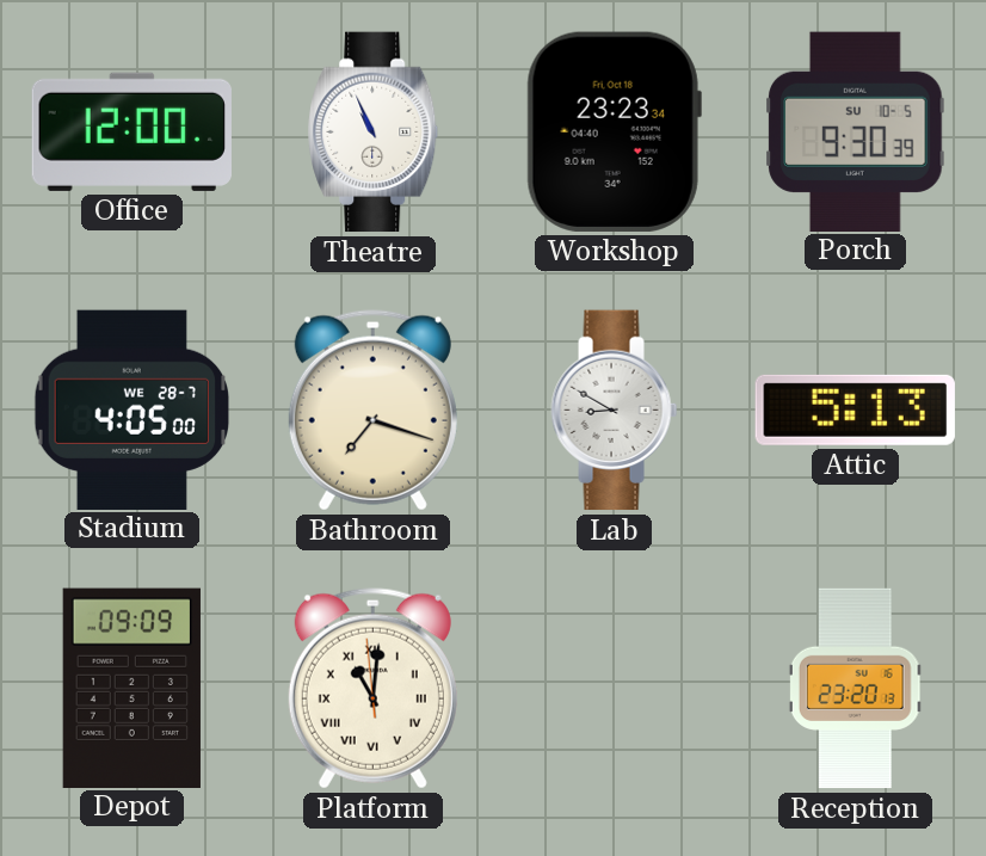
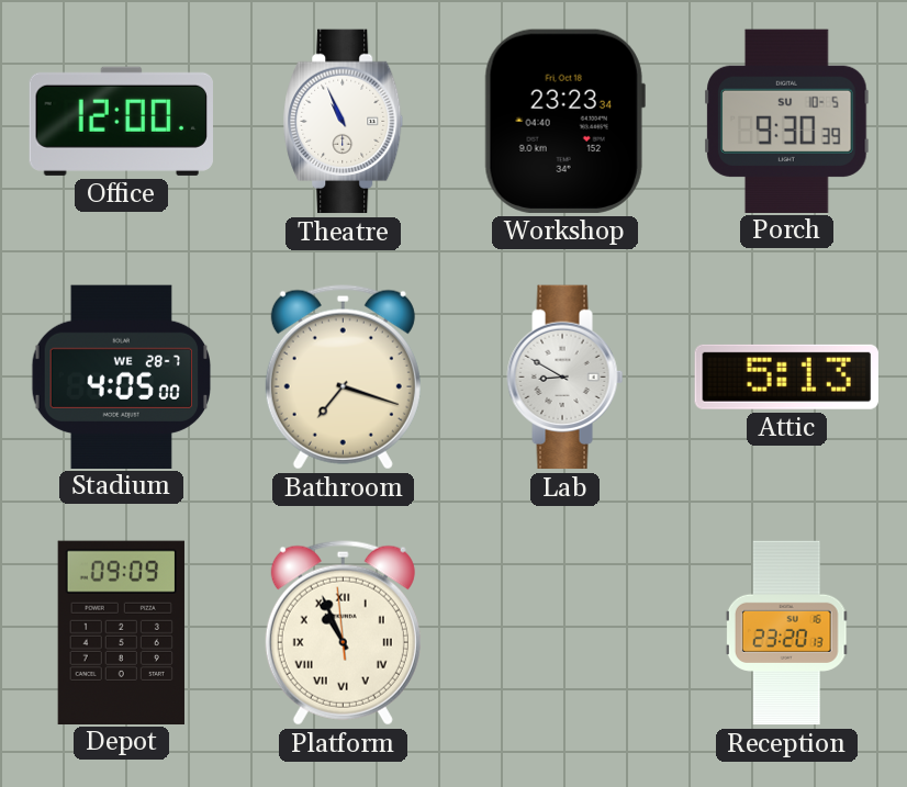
Platform: 11:00 -> 10:55 (343, 633)
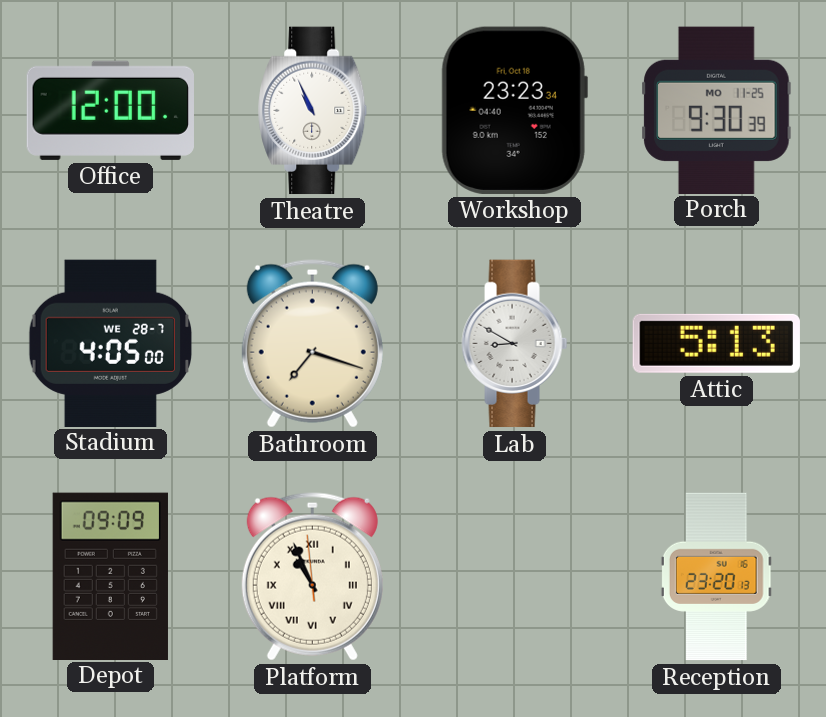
Porch date: SU 10-5 -> MO 11-25 (717, 110)
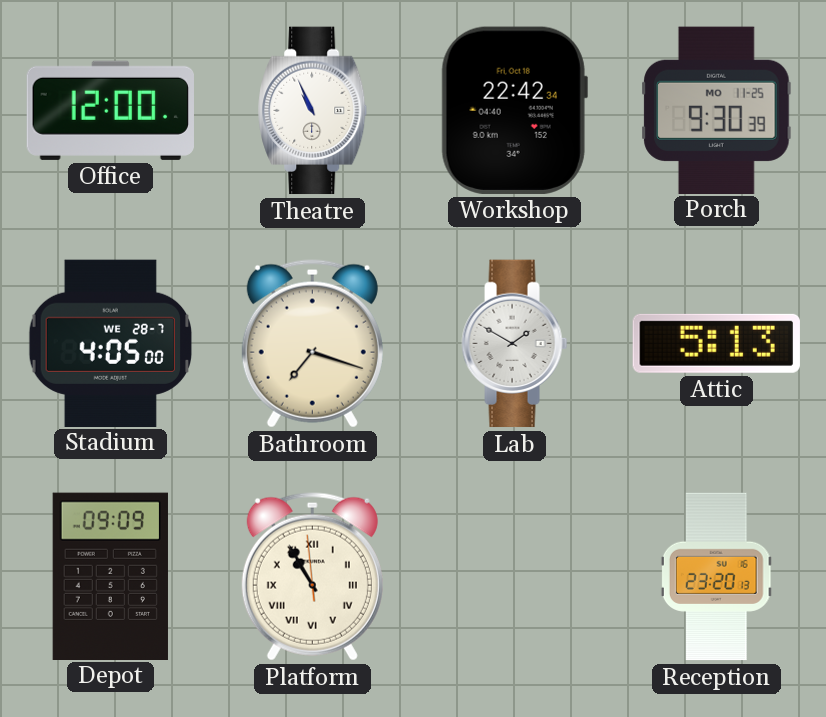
Workshop: 23:23 -> 22:42 (514, 110)
Lab: 8:50 -> 1:50 (515, 344)
Platform: 10:55 -> 10:54 (312, 577)
